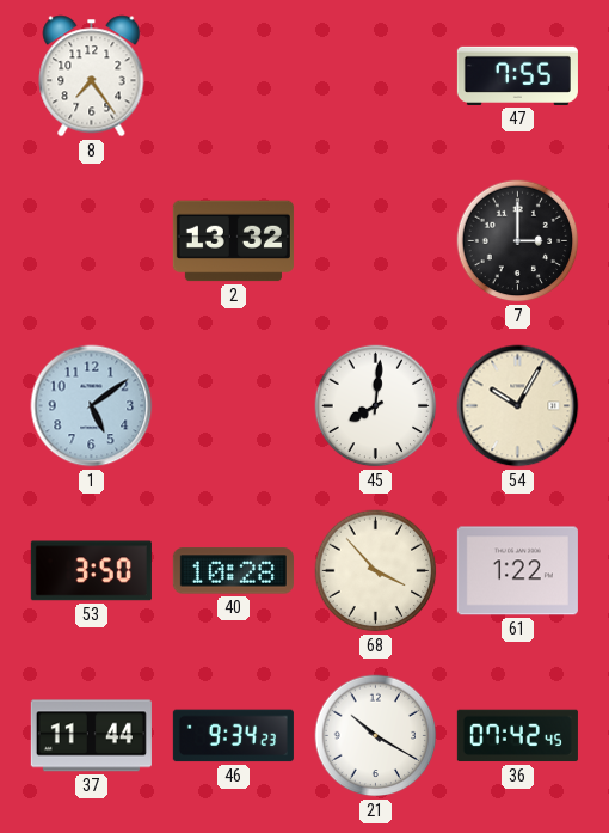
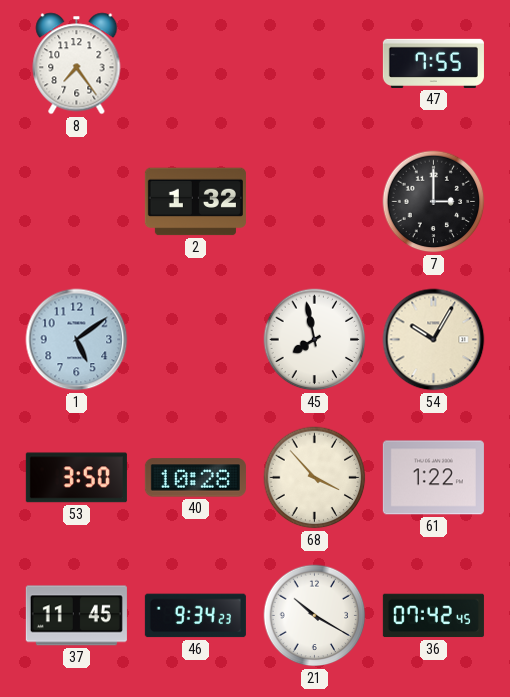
2: 13:32 -> 1:32 (195, 202)
45: 8:01 -> 7:58 (315, 340)
37: 11:44 -> 11:45 (76, 616)
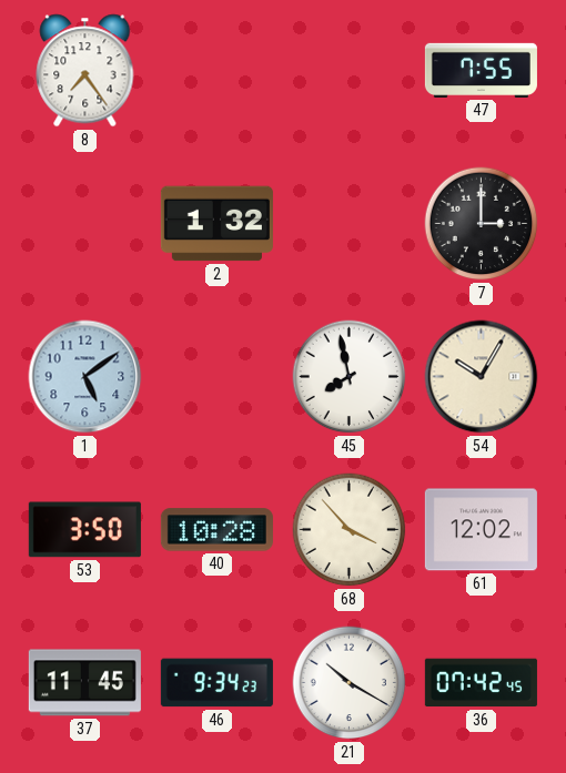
61: 1:22 -> 12:02 (481, 530)
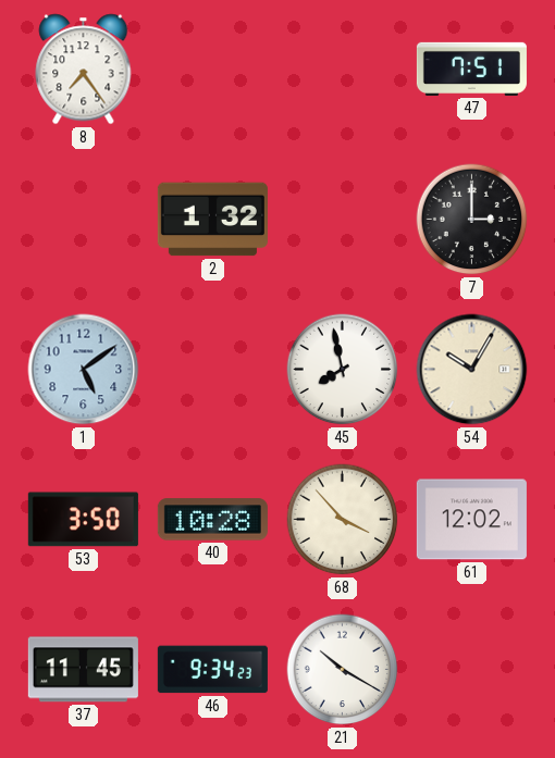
47: 7:55 -> 7:51 (471, 69)
36: 07:42 -> none (481, 683)
